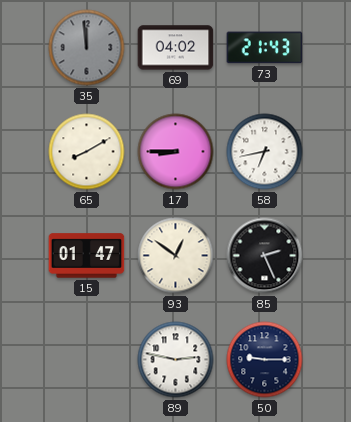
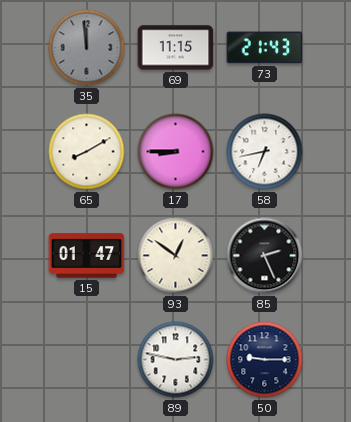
69: 04:02 -> 11:15 (176, 48)
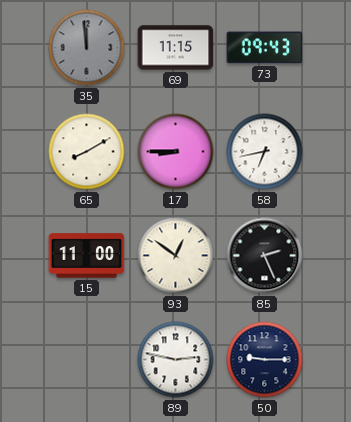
73: 21:43 -> 09:43 (265, 48)
15: 01:47 -> 11:00 (87, 256)
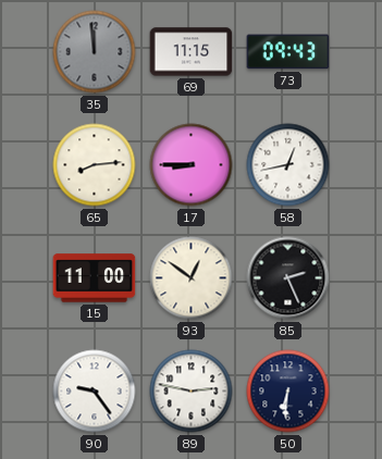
65: 8:10 -> 8:14 (95, 165)
58: 6:43 -> 12:43 (288, 165)
90: none -> 9:24 (95, 392)
50: 9:15 -> 6:31 (288, 392)
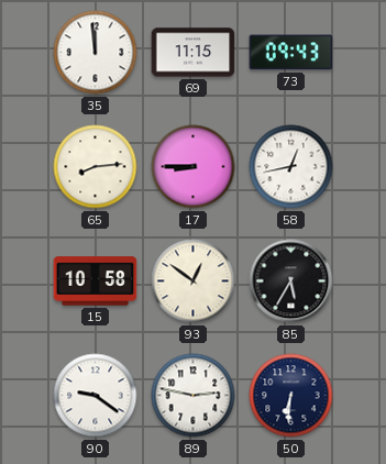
35 dial: grey -> white (96, 53)
15: 11:00 -> 10:58 (96, 281)
85: 2:26 -> 5:35 (291, 281)
90: 9:24 -> 9:21 (96, 396)
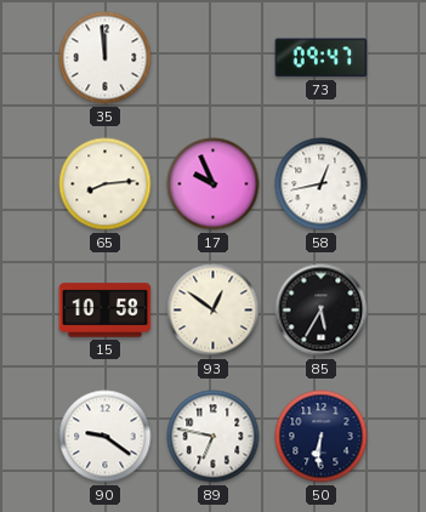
69: 11:15 -> none (194, 53)
73: 09:43 -> 09:47 (322, 58)
17: 8:45 -> 9:56 (214, 184)
89: 2:47 -> 6:47 (214, 437)
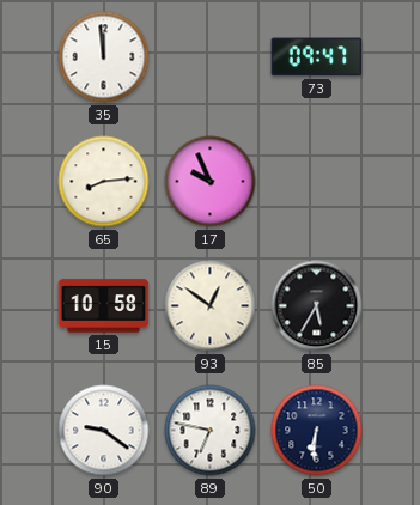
58: 12:43 -> none (322, 184)
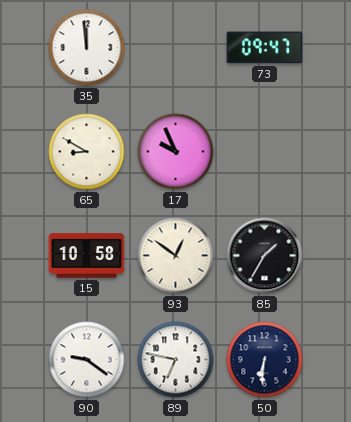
65: 8:14 -> 8:50 (87, 152)
85: 5:35 -> 1:35 (265, 256)
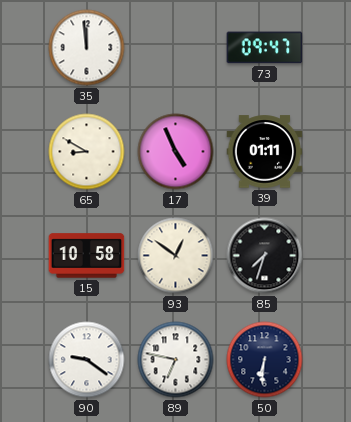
17: 9:56 -> 4:56 (176, 152)
39: none -> 01:11 (265, 152)
85: 1:35 -> 7:33 (265, 256)
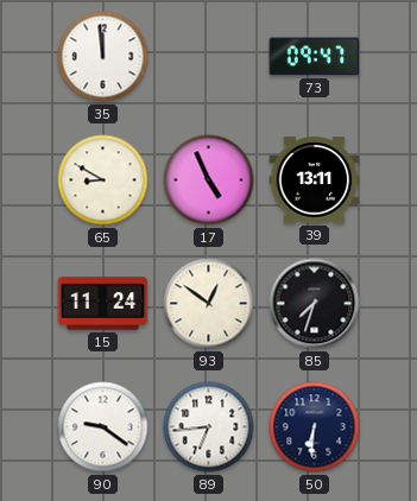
39: 01:11 -> 13:11 (315, 180)
15: 10:58 -> 11:24 (103, 304)
89: 6:47 -> 6:44 (209, 427)
